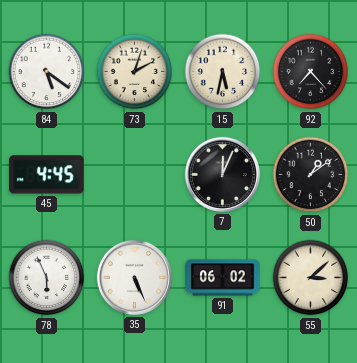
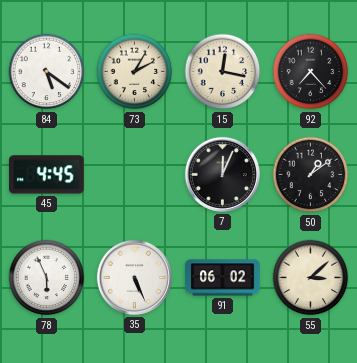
73: 2:03 -> 2:05 (135, 72)
15: 5:32 -> 12:17 (223, 72)
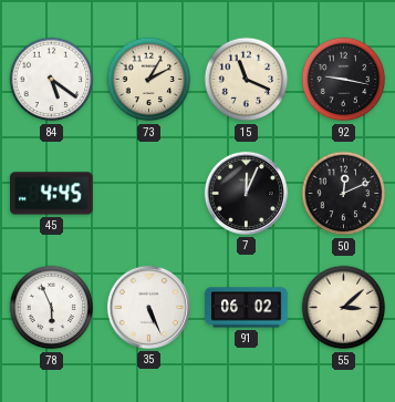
15: 12:17 -> 11:19 (247, 80)
92: 7:23 -> 9:17 (344, 80)
50: 1:09 -> 12:11 (344, 194)
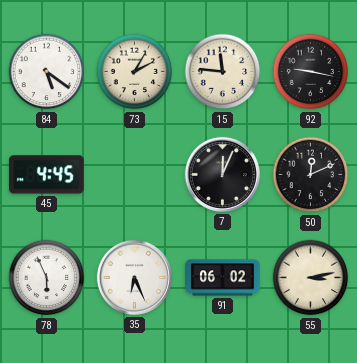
15: 11:19 -> 11:46 (223, 72)
35: 5:26 -> 6:26 (134, 277)
55: 3:08 -> 3:13 (311, 278)
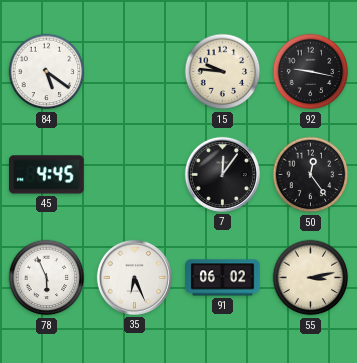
73: 2:05 -> none (135, 72)
15: 11:46 -> 9:46 (223, 72)
7: 12:04 -> 12:06 (222, 174)
50: 12:11 -> 12:24 (311, 175)
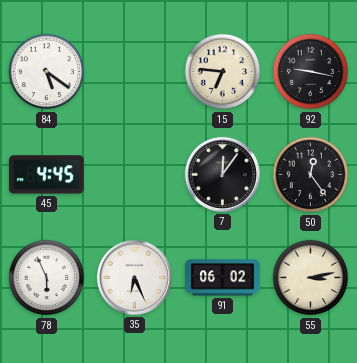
15: 9:46 -> 6:46 (223, 72)
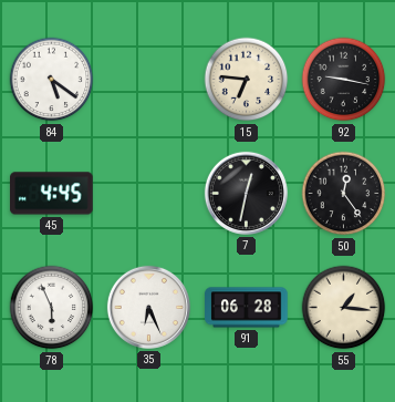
7: 12:06 -> 12:32 (246, 193)
91: 06:02 -> 06:28 (247, 308)
55: 3:13 -> 1:16 (344, 308)
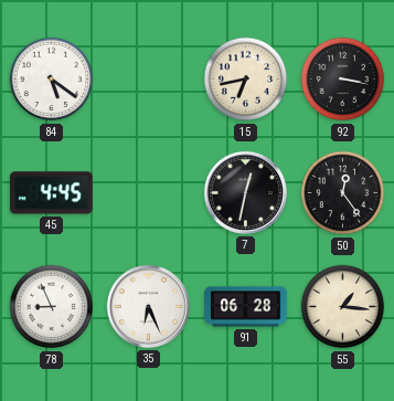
15: 6:46 -> 6:43 (246, 80)
92: 9:17 -> 3:17 (343, 80)
78: 5:56 -> 8:56 (52, 307)
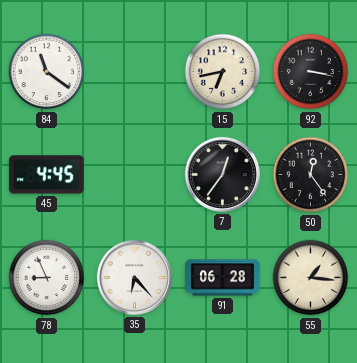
84: 5:21 -> 11:21 (47, 72)
7: 12:32 -> 12:36 (222, 174)
35: 6:26 -> 6:23 (134, 277)
